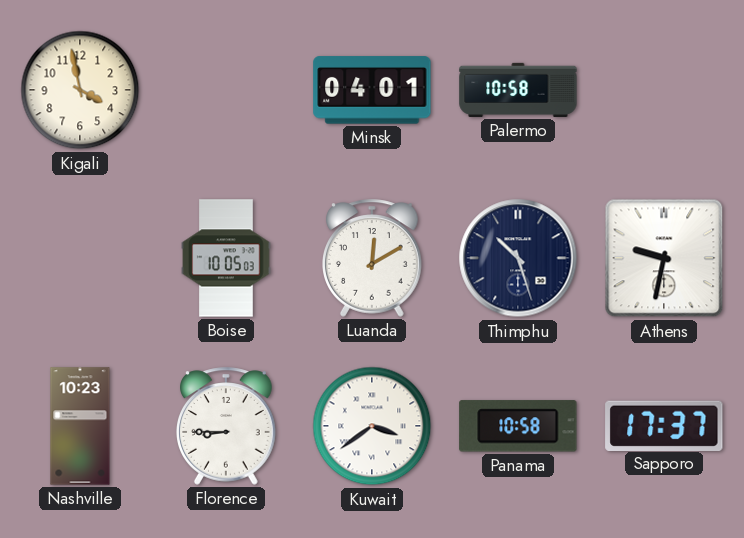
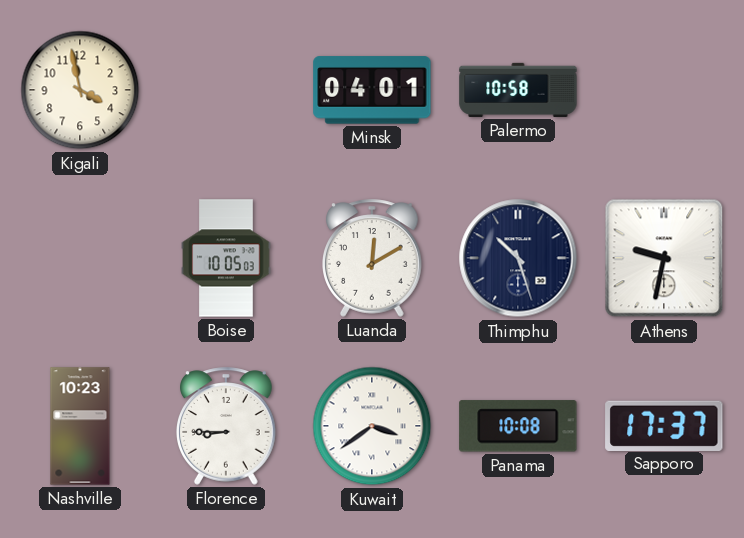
Panama: 10:58 -> 10:08 (518, 426)
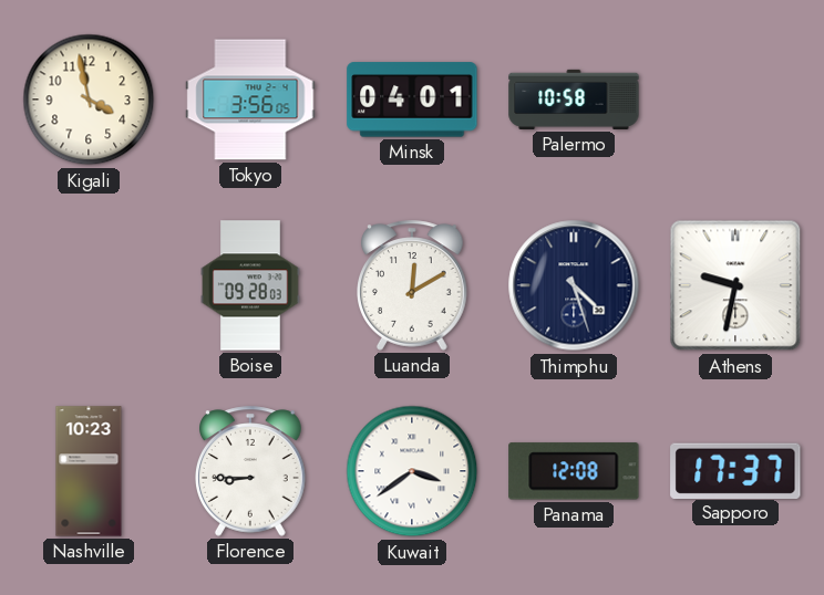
Tokyo: none -> 3:56 (250, 100)
Boise: 10:05 -> 09:28 (250, 285)
Thimphu: 10:27 -> 4:27 (574, 285)
Panama: 10:08 -> 12:08 (574, 471)
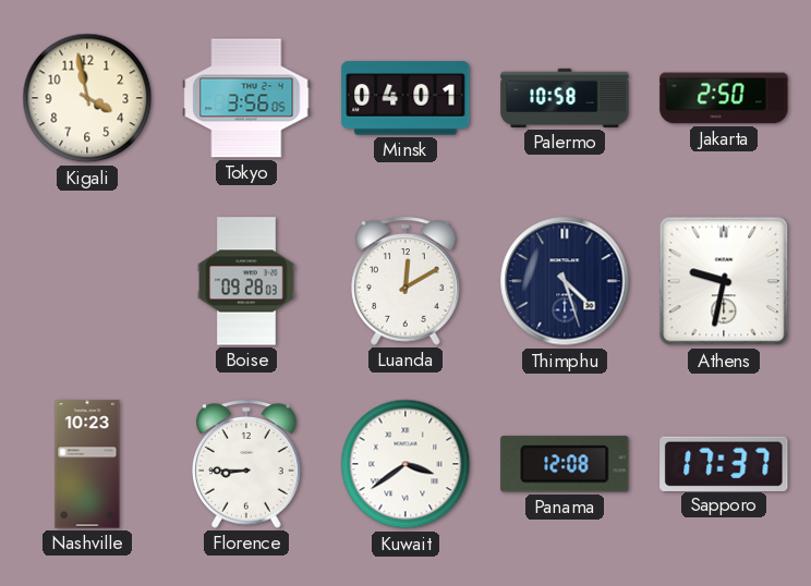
Jakarta: none -> 2:50 (724, 98)
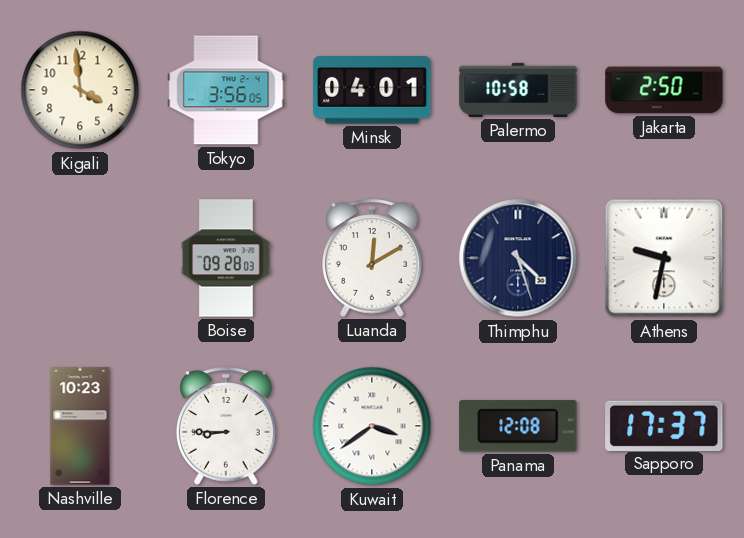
Kigali: 3:58 -> 3:59 (80, 90)
